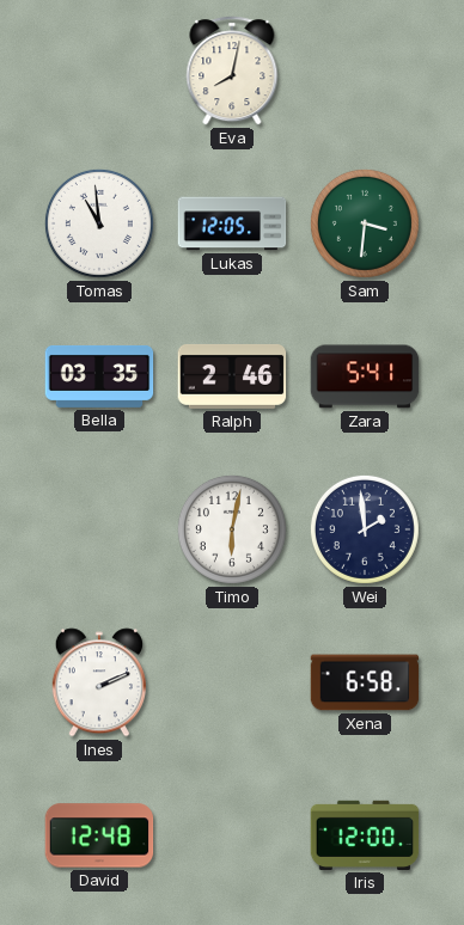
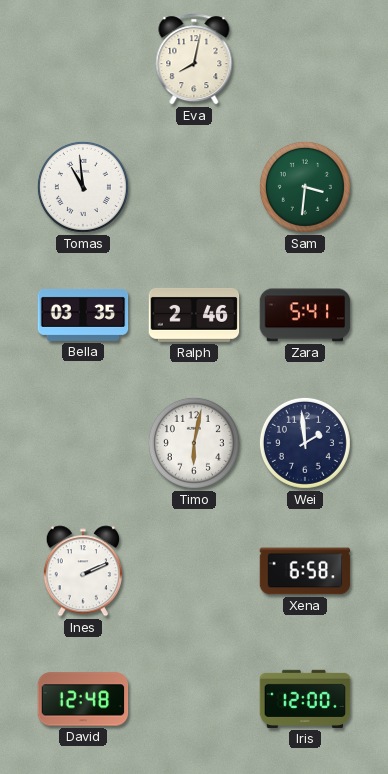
Lukas: 12:05 -> none (232, 223)
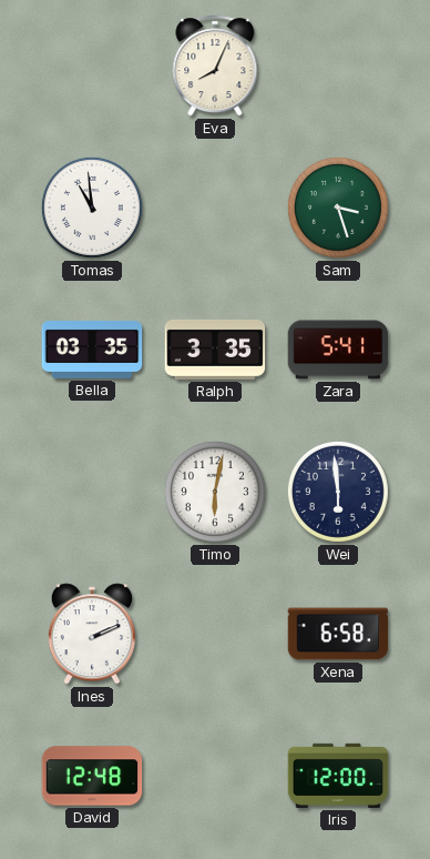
Eva: 8:02 -> 8:04 (215, 65)
Sam: 3:31 -> 3:27 (338, 208)
Ralph: 2:46 -> 3:35 (215, 350)
Wei: 1:59 -> 5:59 (338, 492)
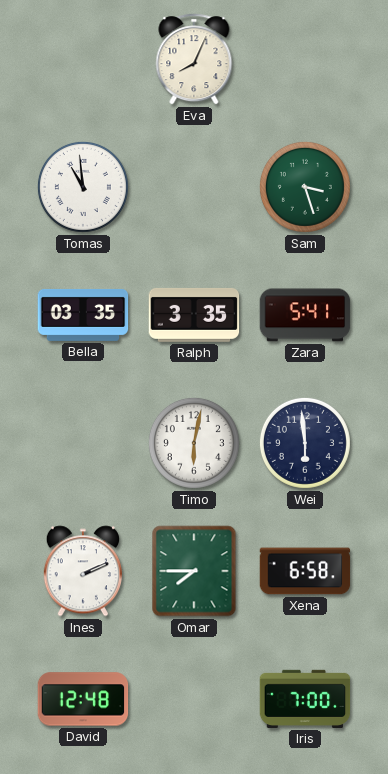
Omar: none -> 7:45 (194, 571)
Iris: 12:00 -> 7:00 (305, 699)
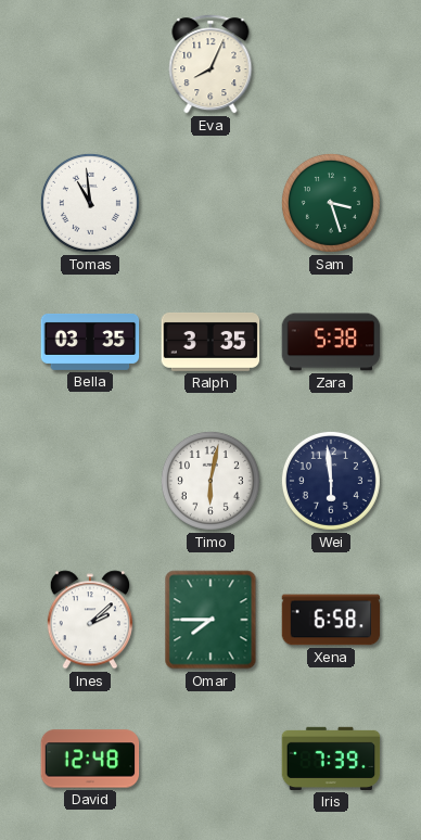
Zara: 5:41 -> 5:38 (331, 342)
Ines: 2:11 -> 2:08 (90, 620)
Iris: 7:00 -> 7:39 (331, 759)
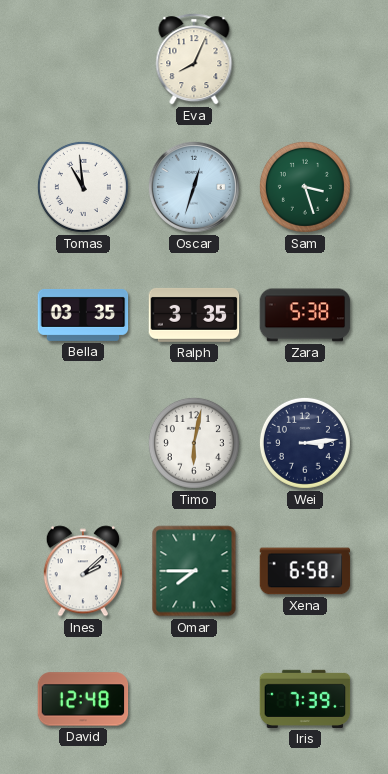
Oscar: none -> 12:33 (194, 187)
Wei: 5:59 -> 3:14 (305, 443)
